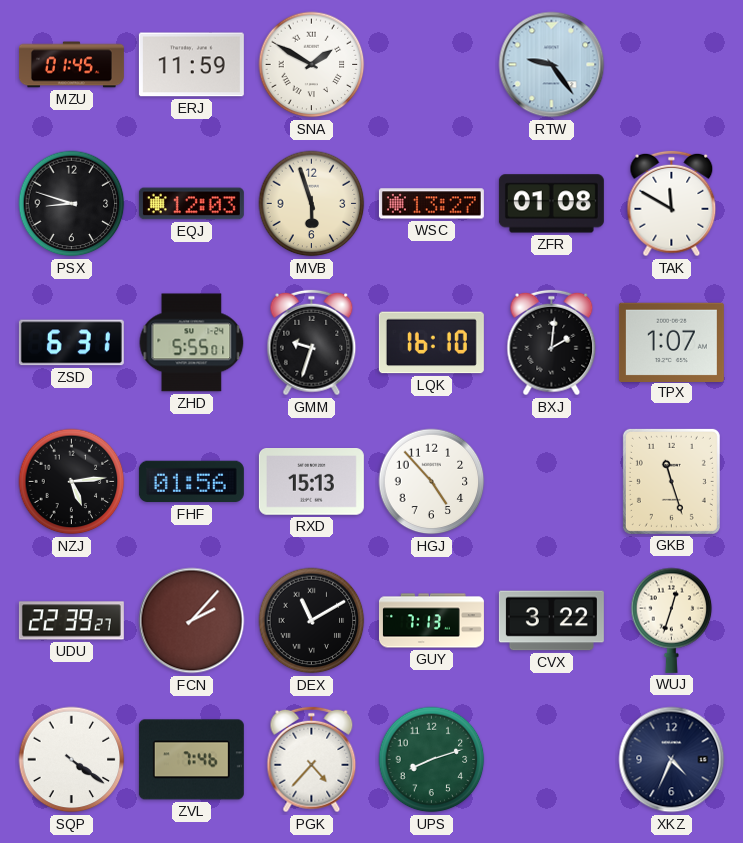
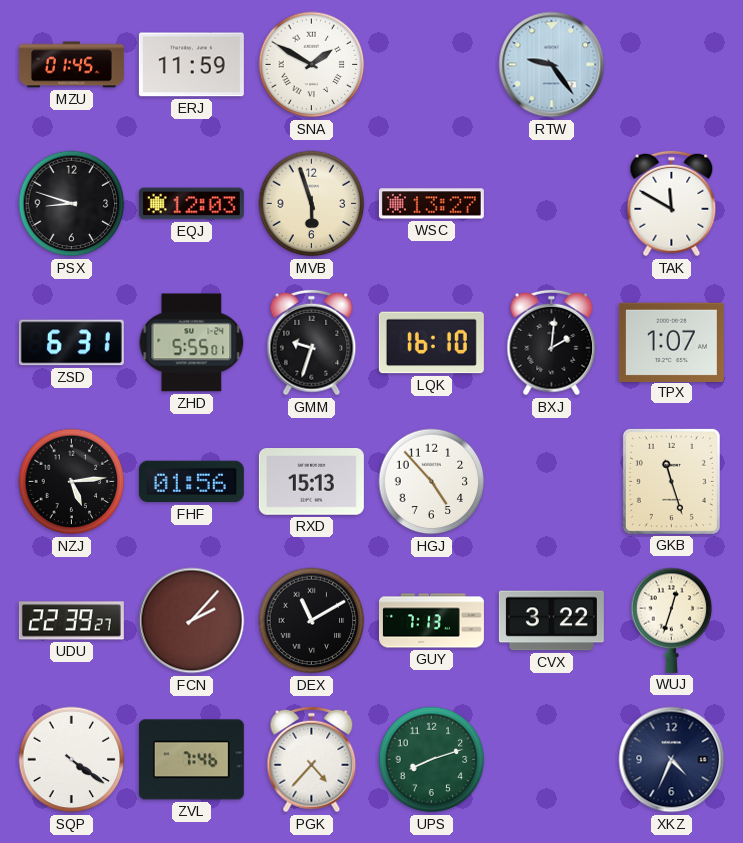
ZFR: 01:08 -> none (551, 204)
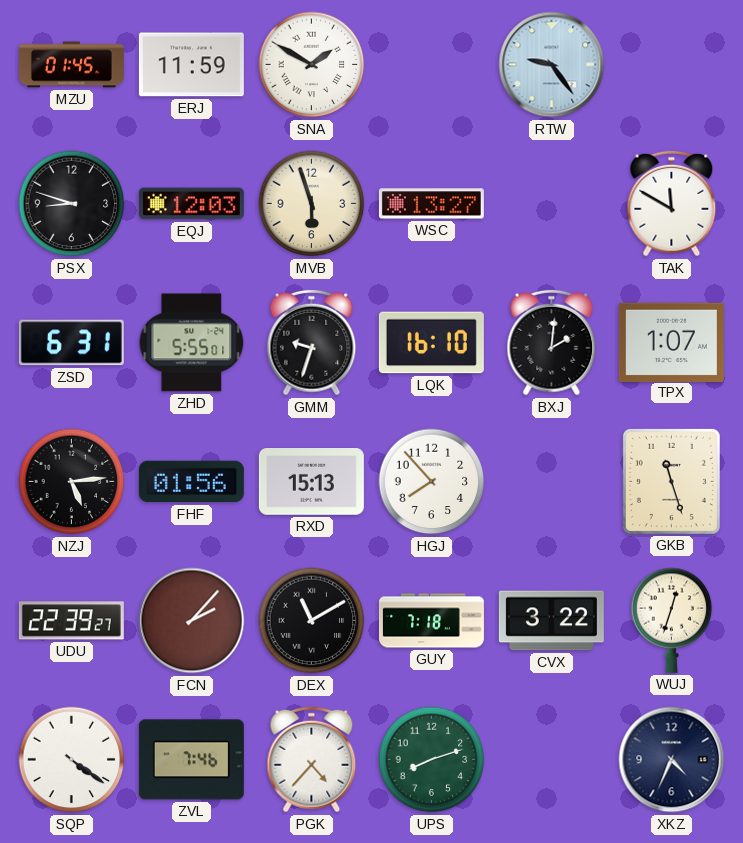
HGJ: 4:53 -> 7:53 (432, 482)
GUY: 7:13 -> 7:18 (431, 621)
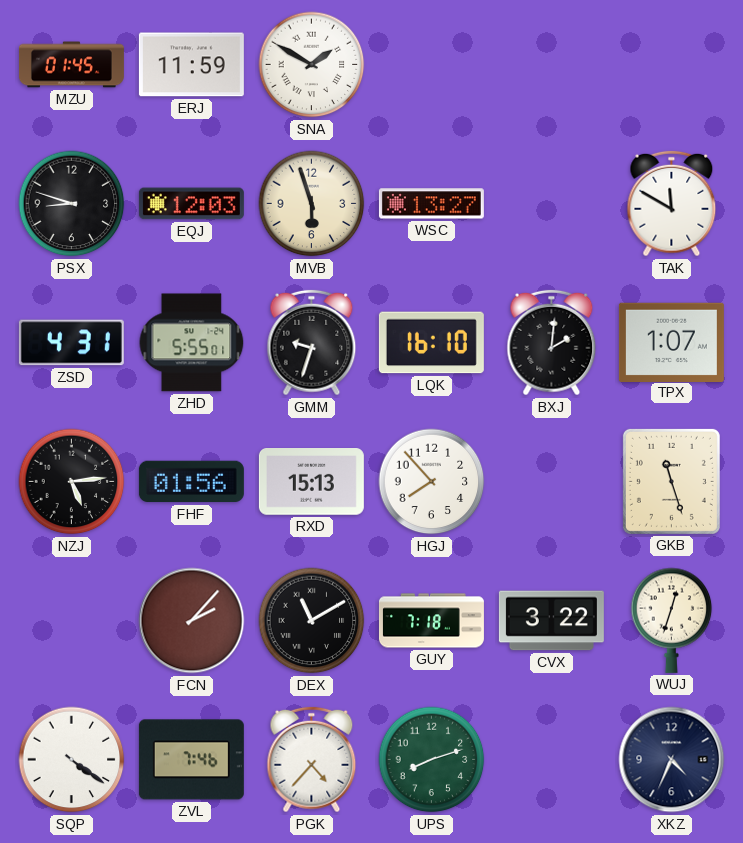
RTW: 9:24 -> none (552, 65)
ZSD: 6:31 -> 4:31 (71, 343)
UDU: 22:39 -> none (71, 621)
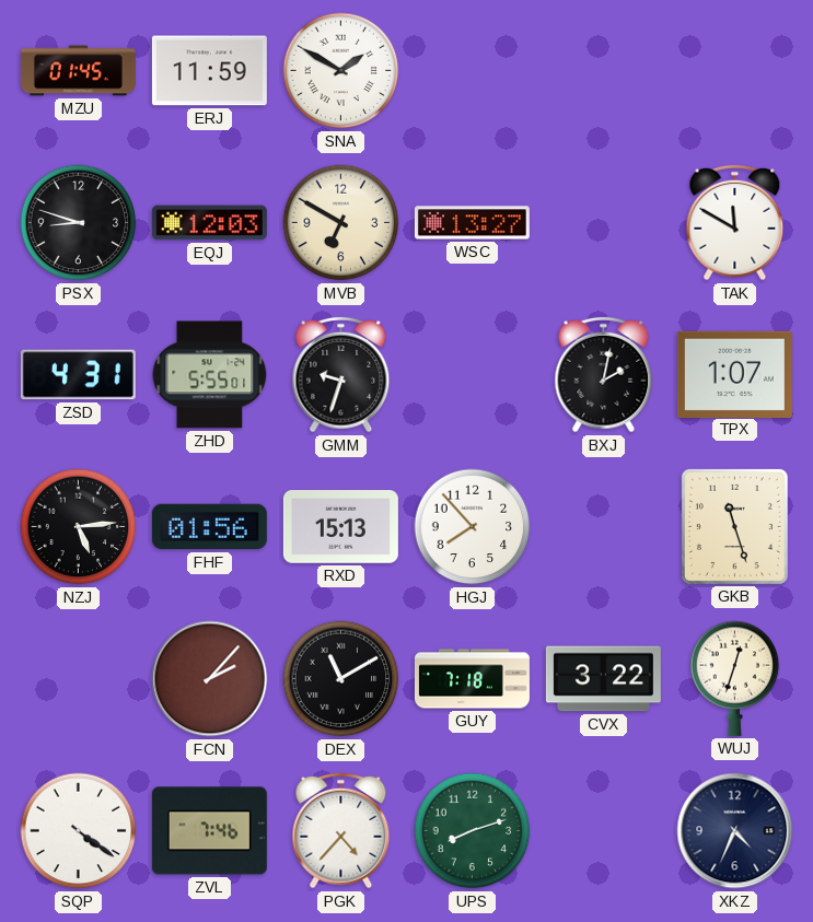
MVB: 5:57 -> 6:50 (341, 223)
LQK: 16:10 -> none (431, 343)
BXJ: 2:01 -> 2:02 (604, 375)
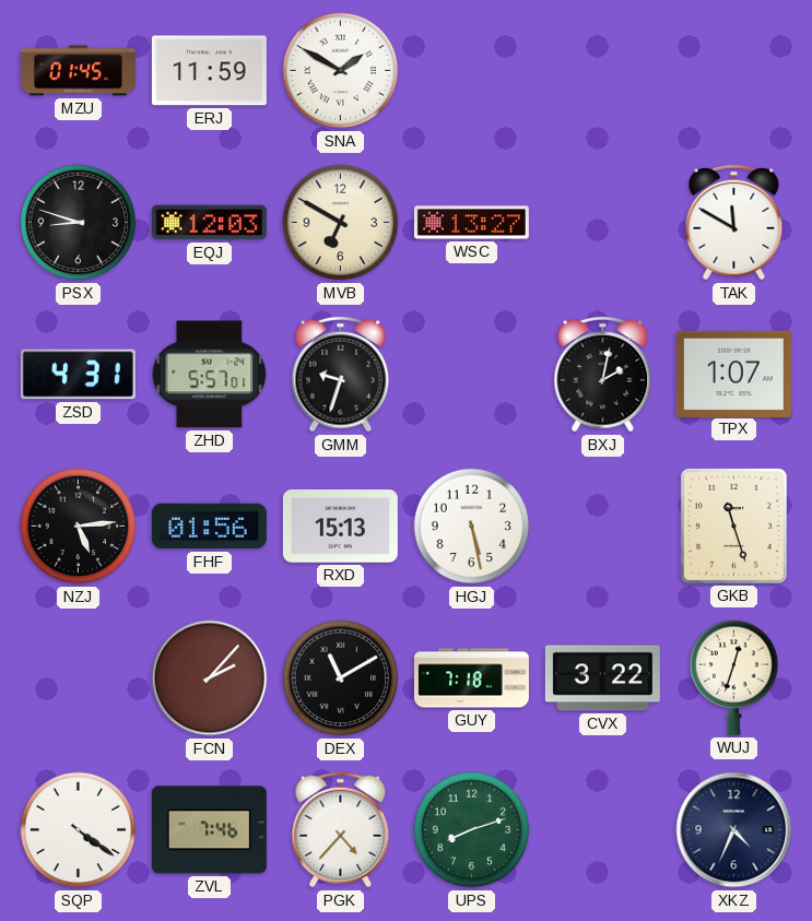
ZHD: 5:55 -> 5:57 (210, 375)
HGJ: 7:53 -> 5:28 (472, 527)
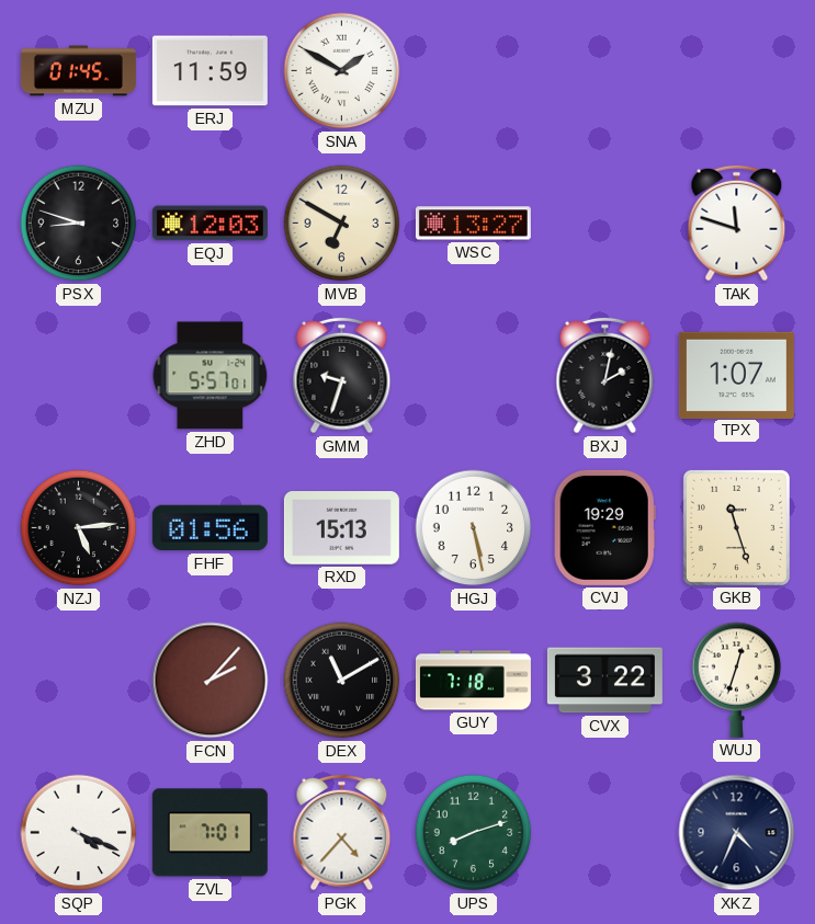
TAK: 11:50 -> 11:48 (737, 224)
ZSD: 4:31 -> none (78, 375)
CVJ: none -> 19:29 (604, 527)
SQP: 4:21 -> 4:19 (79, 833)
ZVL: 7:46 -> 7:01 (210, 833)
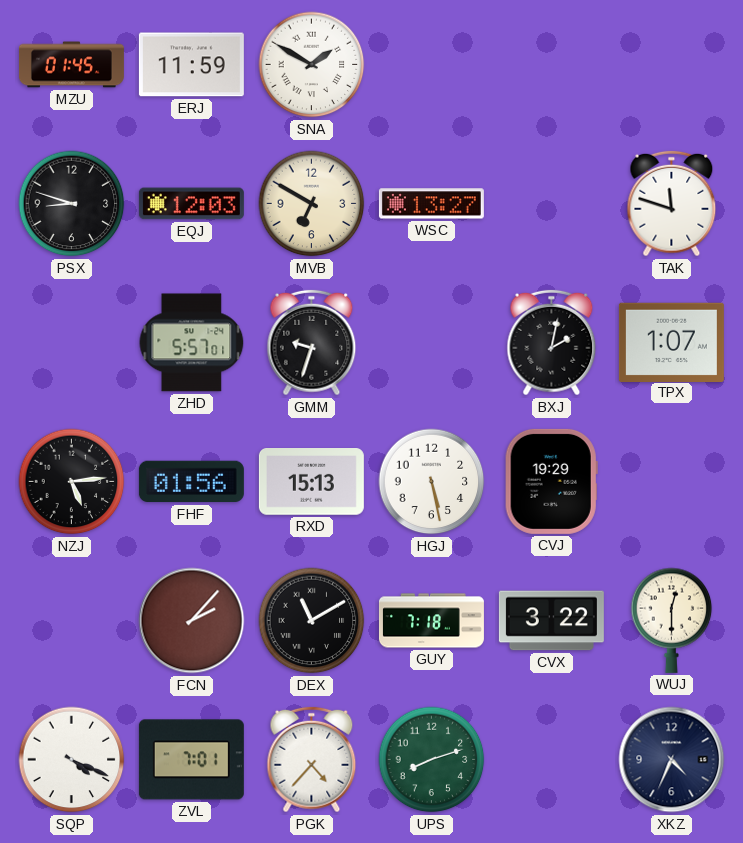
GKB: 11:27 -> none (736, 527)
WUJ: 12:33 -> 12:30 (672, 620)
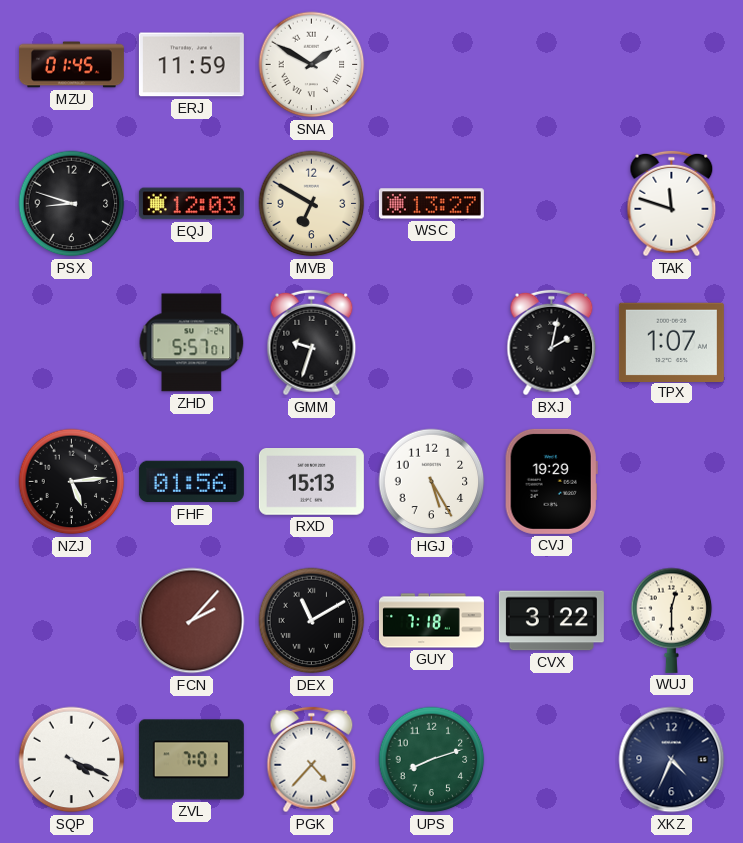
HGJ: 5:28 -> 5:25 (432, 482)
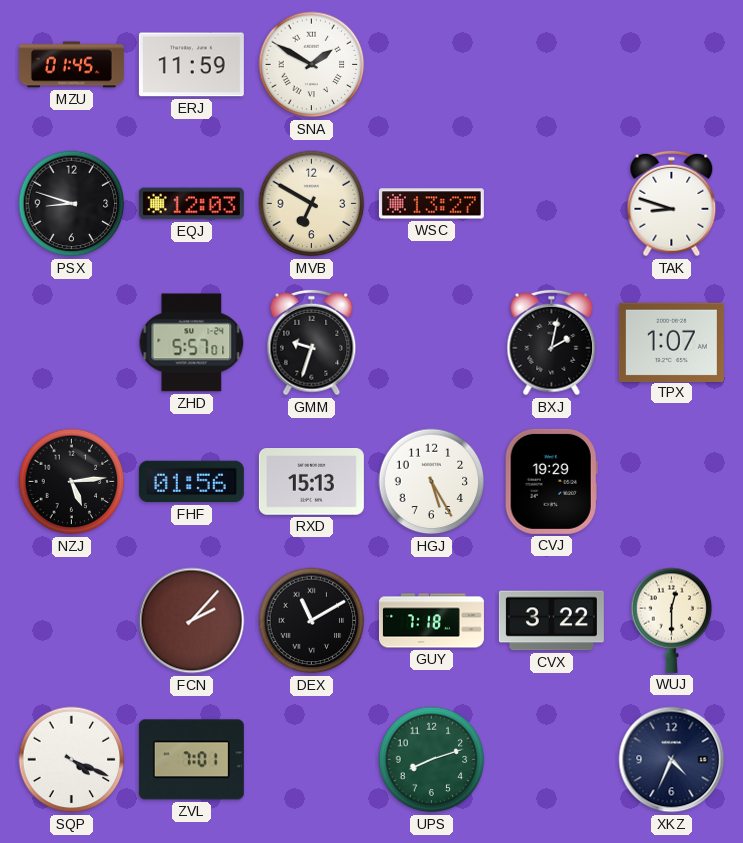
TAK: 11:48 -> 8:48 (672, 204)
PGK: 4:37 -> none (312, 760)
